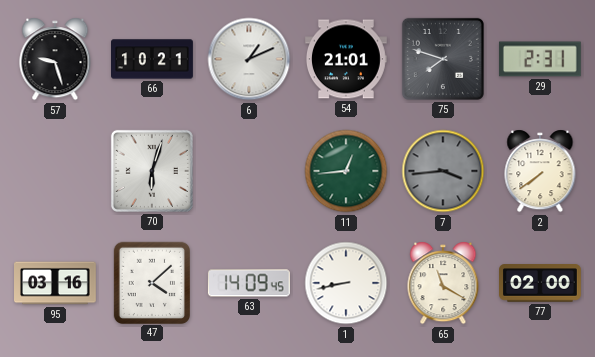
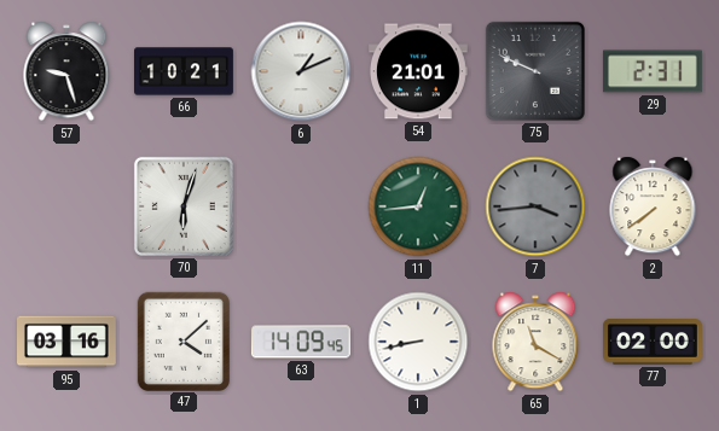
75: 7:48 -> 9:49 (535, 71)
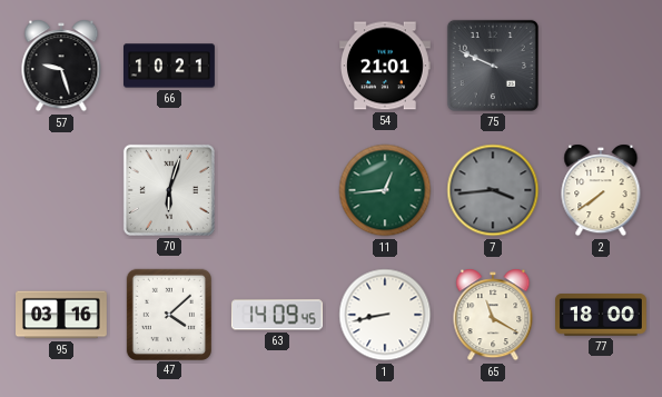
6: 1:11 -> none (301, 71)
29: 2:31 -> none (653, 71)
77: 02:00 -> 18:00 (602, 315)
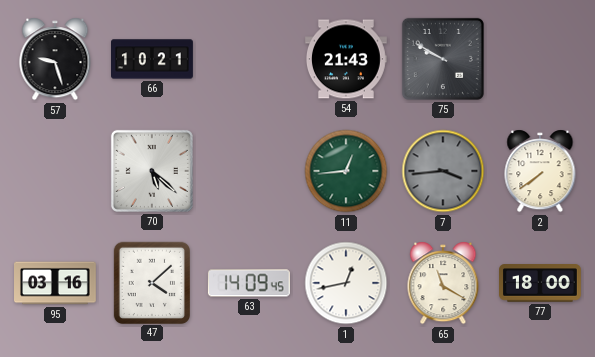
54: 21:01 -> 21:43 (346, 59)
75: 9:49 -> 9:50 (443, 59)
70: 6:03 -> 5:22 (152, 171)
1: 8:43 -> 12:43 (346, 283)
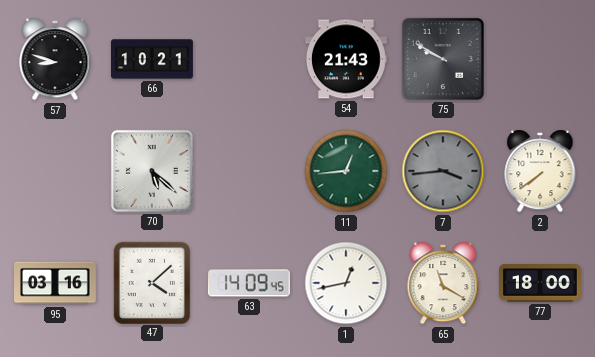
57: 9:27 -> 8:48 (55, 59)
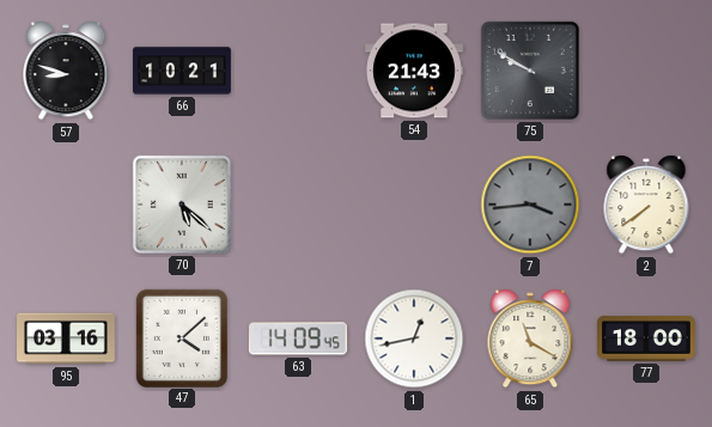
11: 12:44 -> none (346, 171)
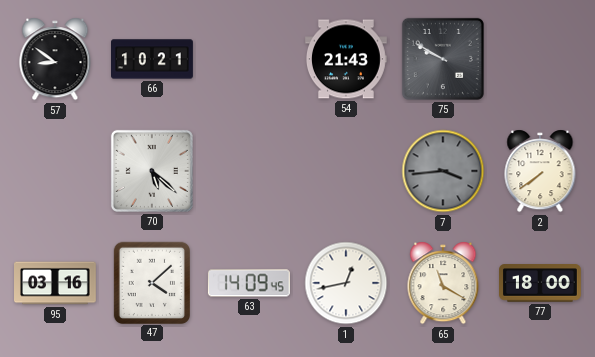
57: 8:48 -> 8:51 (55, 59)
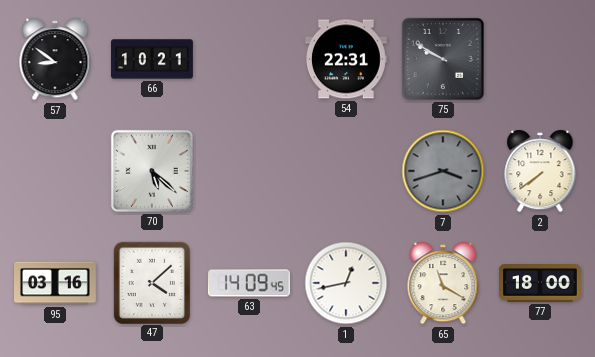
54: 21:43 -> 22:31 (346, 59)
7: 3:44 -> 3:42 (443, 171)
